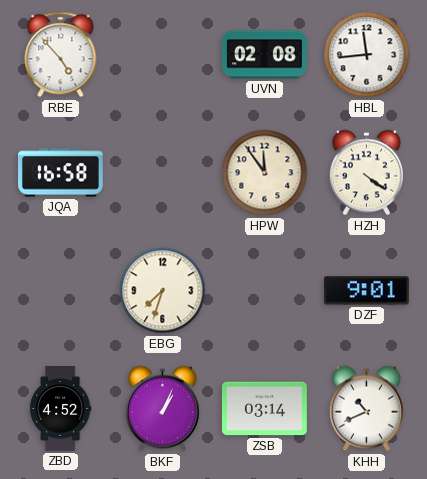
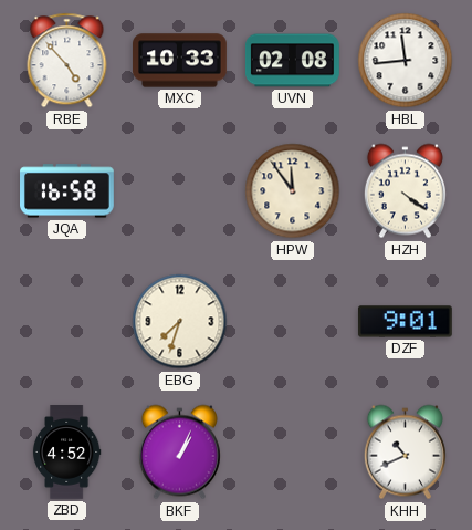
MXC: none -> 10:33 (180, 61)
ZSB: 03:14 -> none (264, 409)
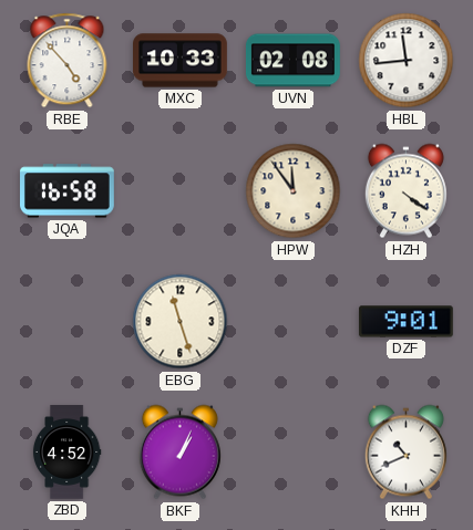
EBG: 7:33 -> 11:27 (181, 322)
